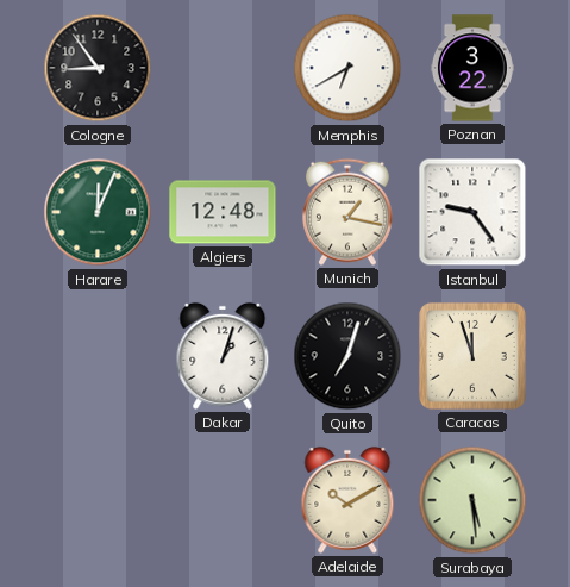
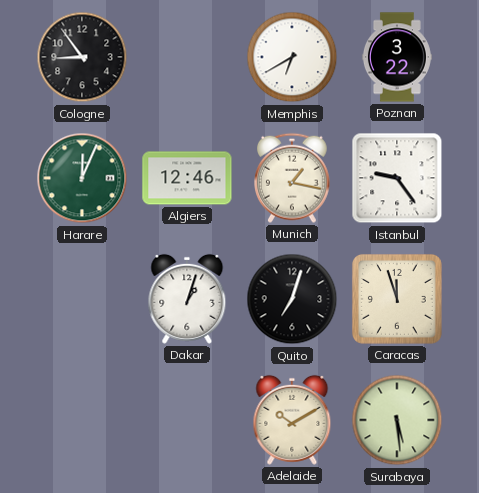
Algiers: 12:48 -> 12:46 (187, 178)
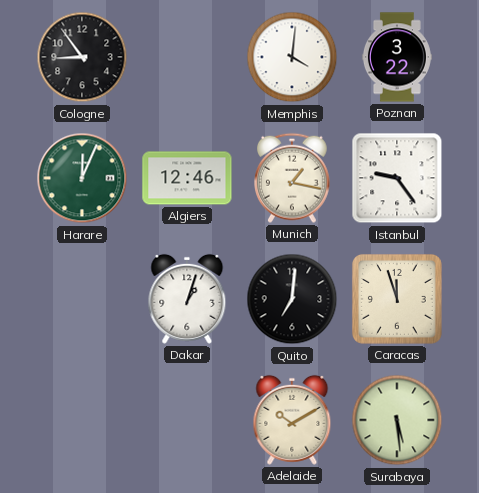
Memphis: 6:40 -> 4:01 (292, 57)
Quito: 7:03 -> 7:01 (292, 299)
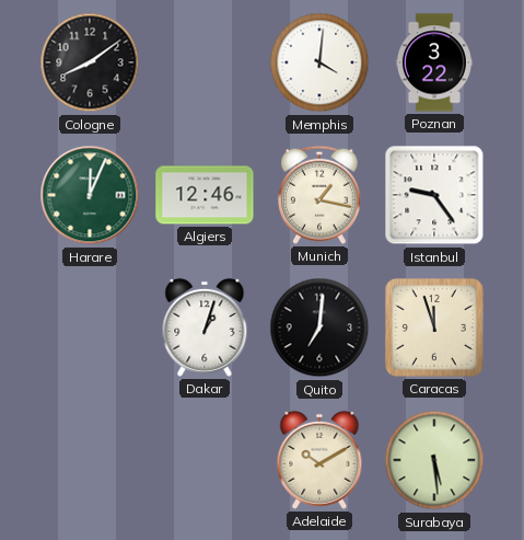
Cologne: 8:54 -> 8:09 (90, 62)
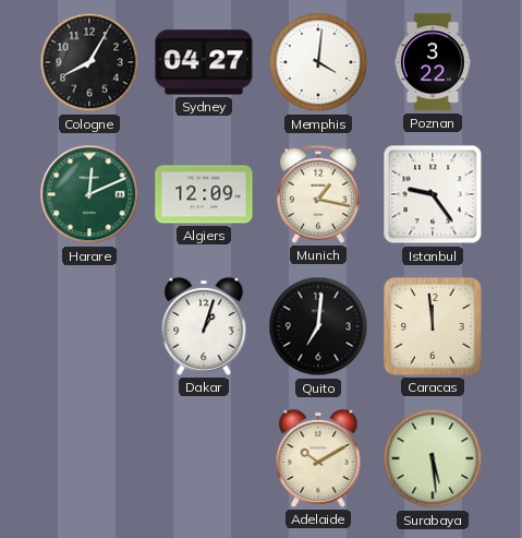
Cologne: 8:09 -> 8:05 (89, 62)
Sydney: none -> 04:27 (204, 62)
Harare: 12:04 -> 12:11 (89, 194)
Algiers: 12:46 -> 12:09 (204, 194)
Caracas: 11:57 -> 11:59 (433, 326)
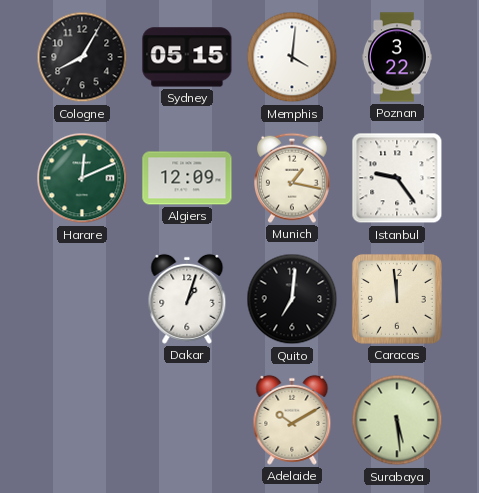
Sydney: 04:27 -> 05:15 (187, 57)
